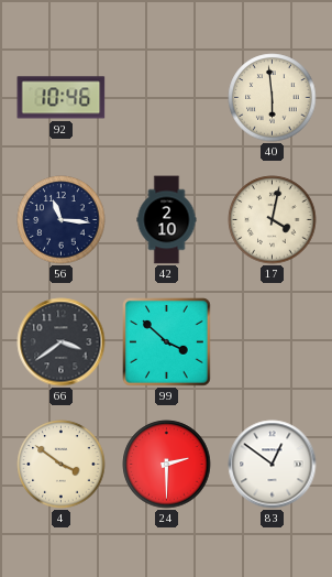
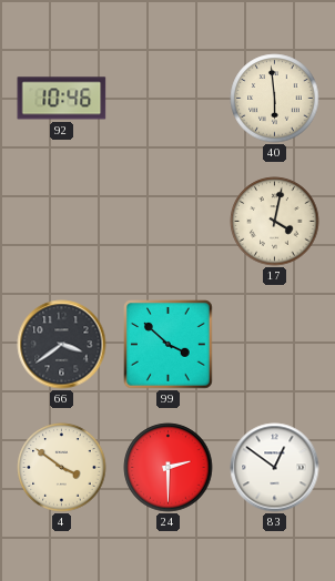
56: 11:16 -> none (62, 220)
42: 2:10 -> none (167, 220)
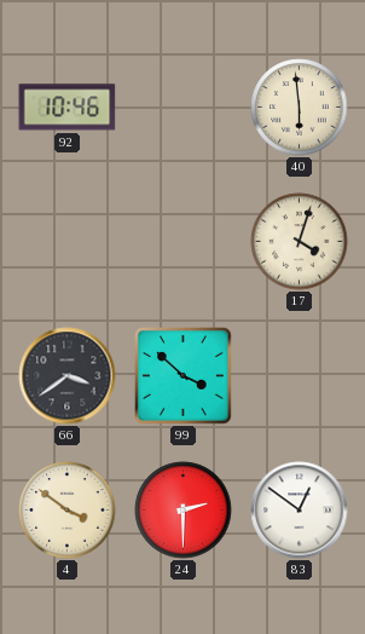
17: 4:02 -> 4:03 (300, 242)
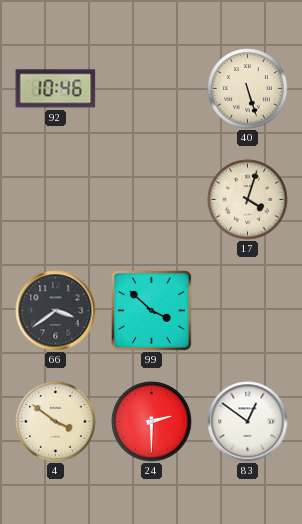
40: 5:59 -> 5:27 (248, 89)
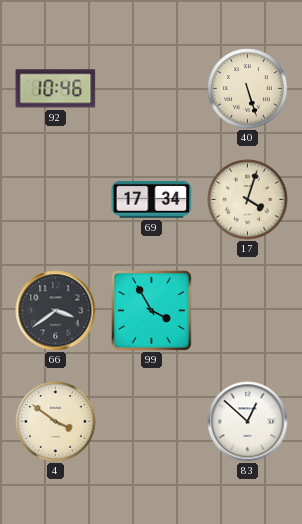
69: none -> 17:34 (152, 199)
99: 3:52 -> 3:55 (152, 311)
24: 2:30 -> none (152, 422)
83: 12:51 -> 12:52 (248, 422)
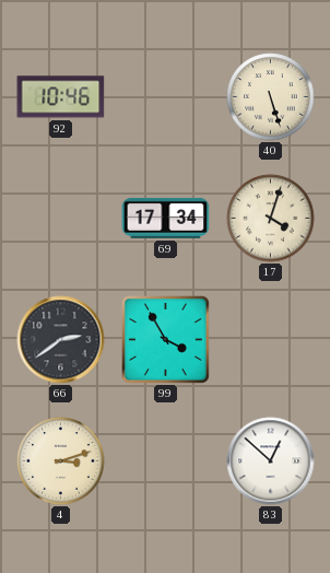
66: 3:39 -> 2:39 (61, 340)
4: 3:51 -> 3:12 (61, 461)
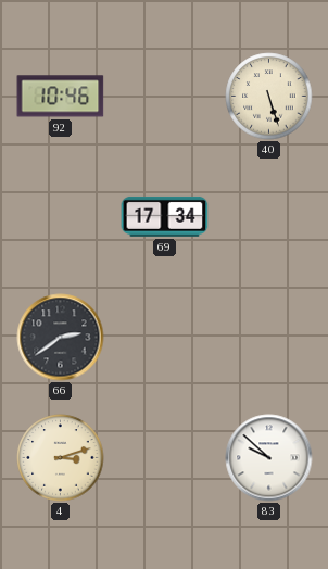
17: 4:03 -> none (271, 219)
99: 3:55 -> none (166, 340)
83: 12:52 -> 9:52 (269, 458)
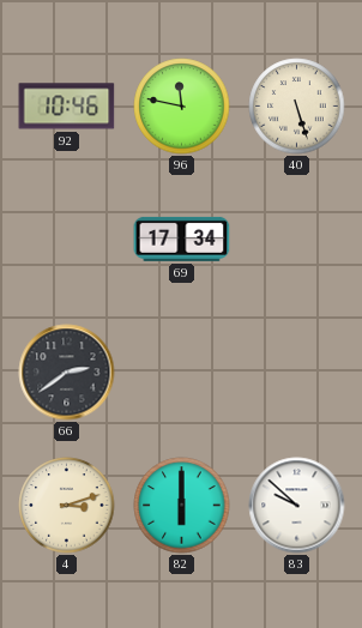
96: none -> 11:47 (182, 107)
82: none -> 6:00 (182, 506)
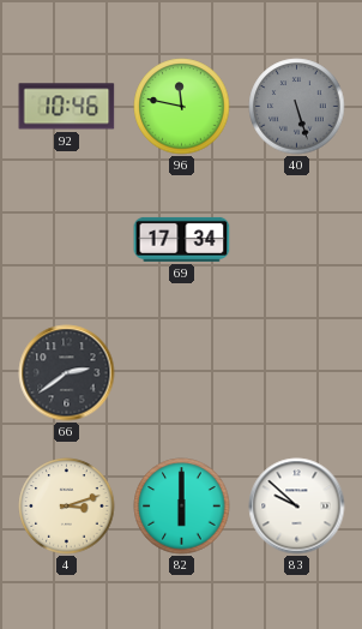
40 dial: cream -> grey (297, 107)
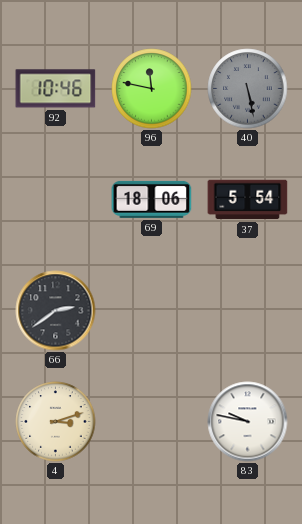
40: 5:27 -> 5:28 (248, 89)
69: 17:34 -> 18:06 (152, 199)
37: none -> 5:54 (248, 200)
82: 6:00 -> none (182, 507)
83: 9:52 -> 9:47 (248, 422)
